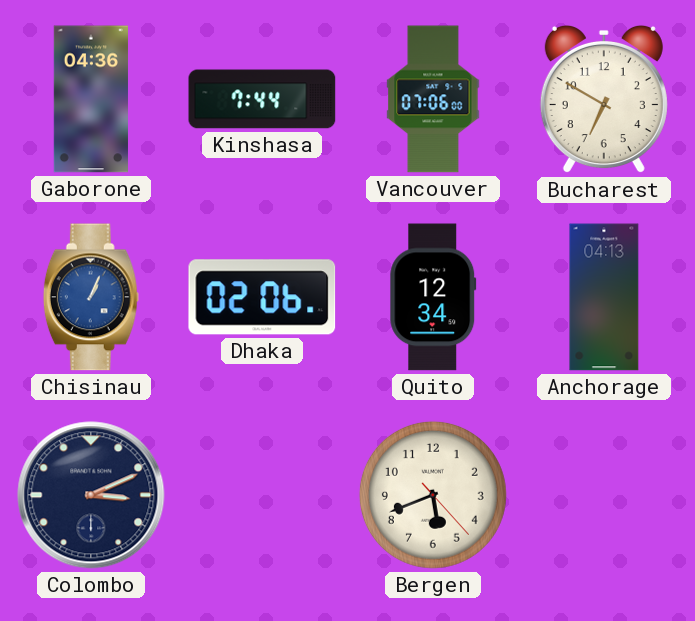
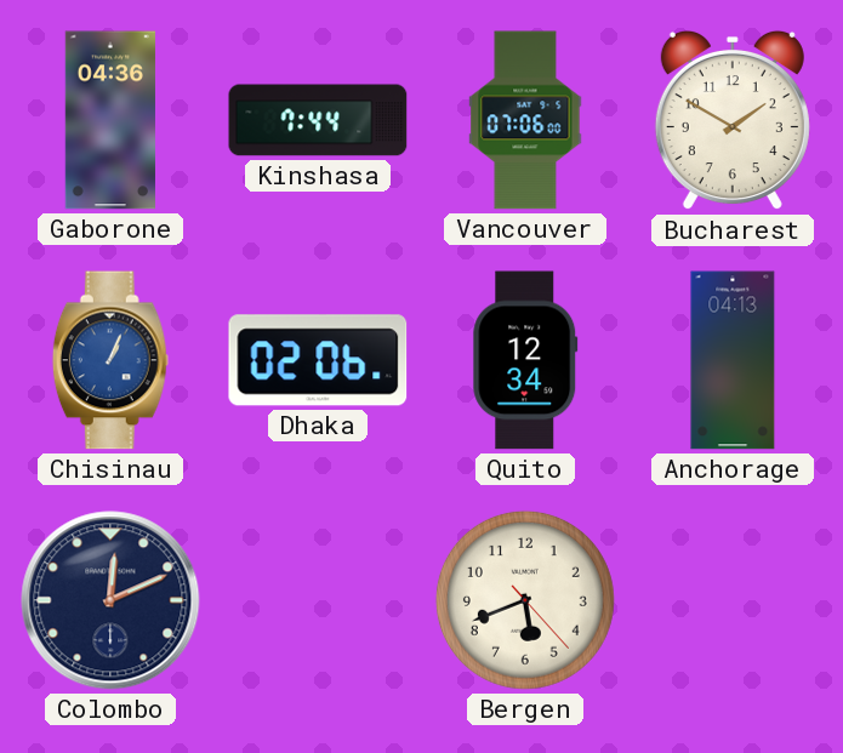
Bucharest: 6:50 -> 1:50 (733, 120)
Colombo: 3:11 -> 12:11 (110, 600)
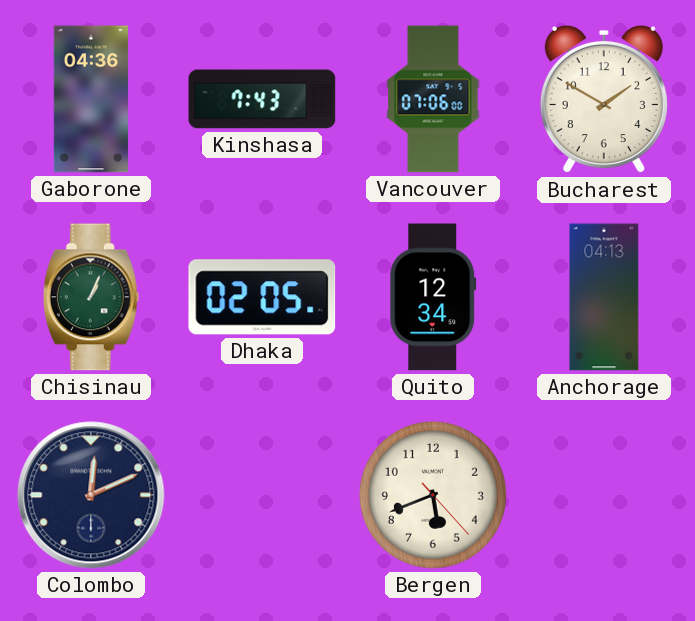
Kinshasa: 7:44 -> 7:43 (262, 99)
Chisinau dial: blue -> green (91, 297)
Dhaka: 02:06 -> 02:05 (262, 297)
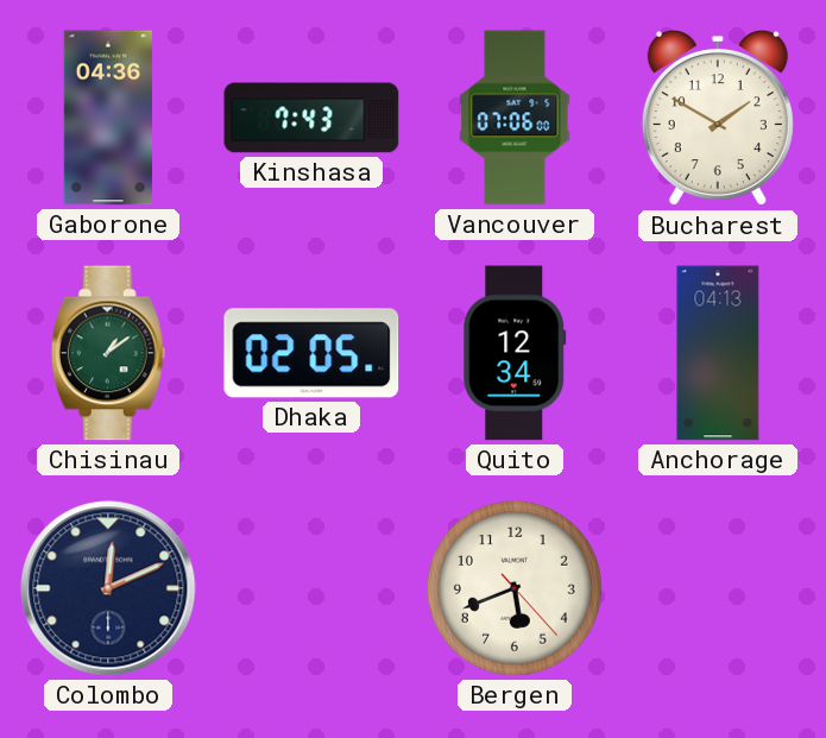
Chisinau: 1:04 -> 1:09 (108, 353)
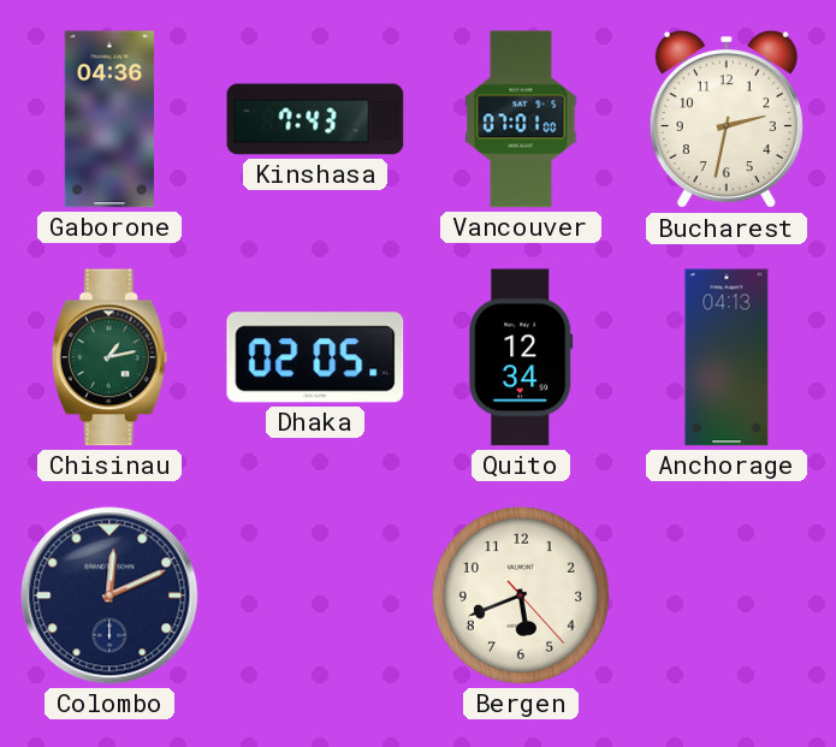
Vancouver: 07:06 -> 07:01 (521, 119)
Bucharest: 1:50 -> 2:32 (727, 119)
Chisinau: 1:09 -> 1:13 (109, 357)
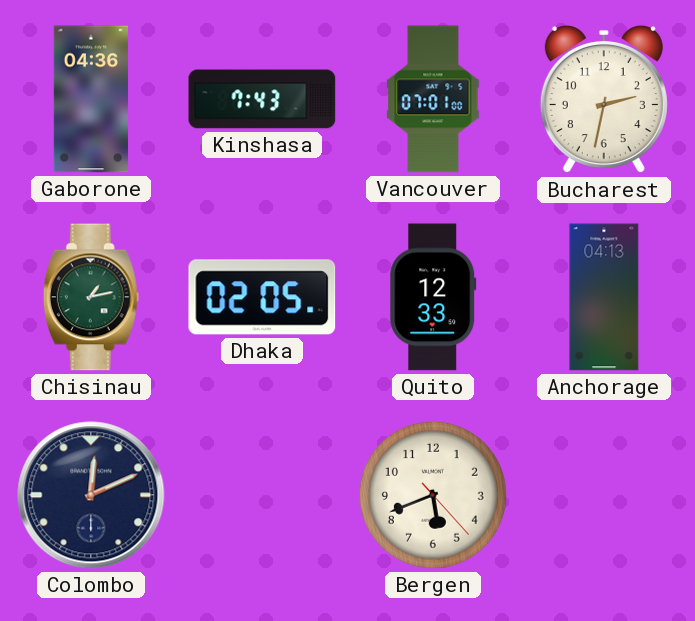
Quito: 12:34 -> 12:33 (433, 297)
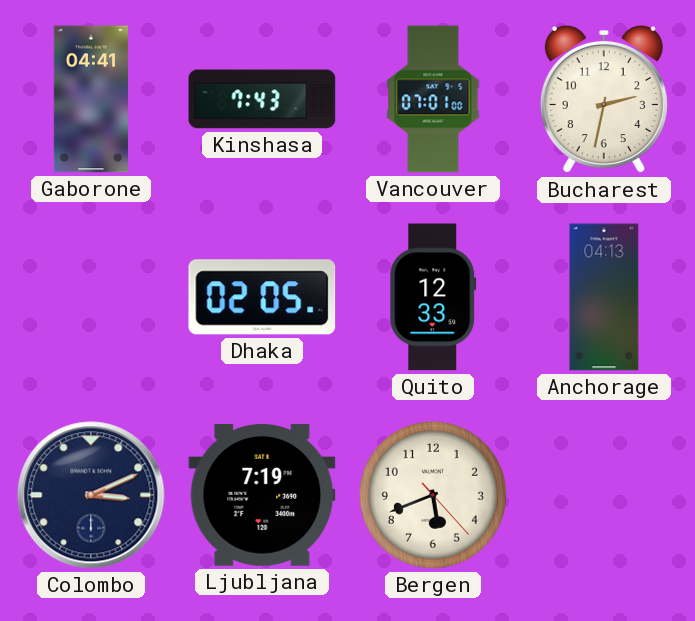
Gaborone: 04:36 -> 04:41 (91, 99)
Chisinau: 1:13 -> none (91, 297)
Colombo: 12:11 -> 3:11 (91, 495)
Ljubljana: none -> 7:19 (262, 495)
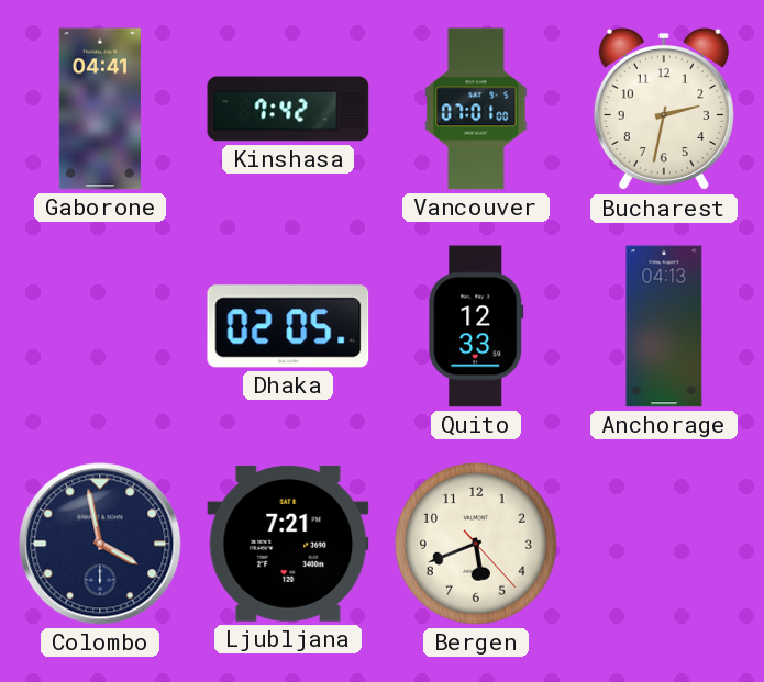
Kinshasa: 7:43 -> 7:42 (288, 109)
Colombo: 3:11 -> 3:58 (100, 544)
Ljubljana: 7:19 -> 7:21 (288, 544)
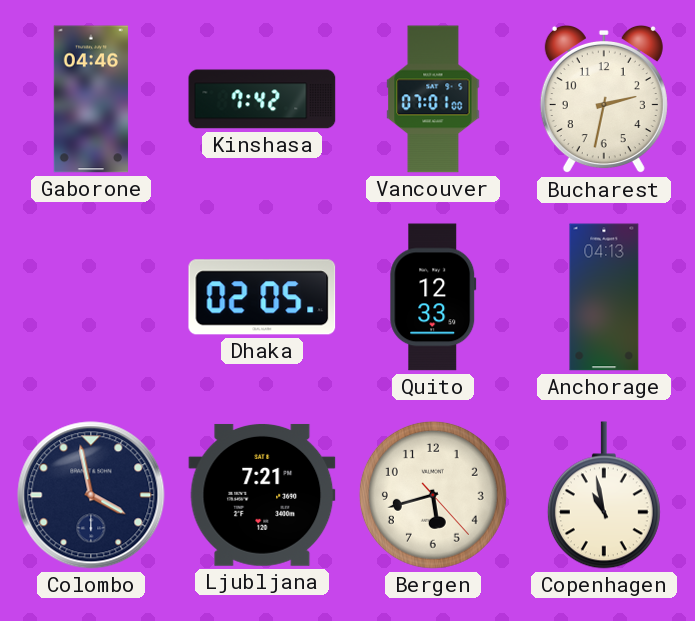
Gaborone: 04:41 -> 04:46 (91, 99)
Bergen: 5:41 -> 5:42 (433, 495)
Copenhagen: none -> 10:58 (604, 495)
